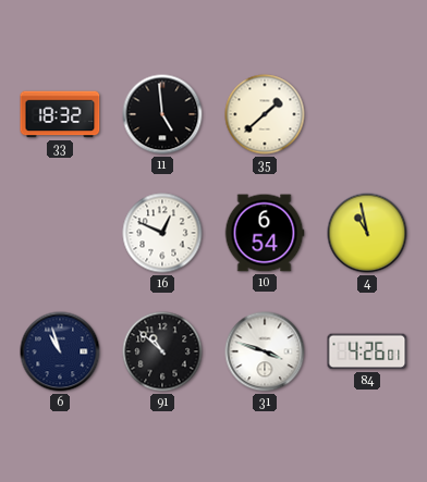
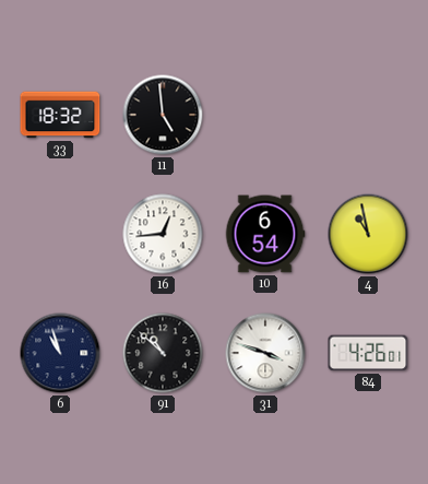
35: 1:38 -> none (265, 114)
16: 12:49 -> 12:44 (163, 234)
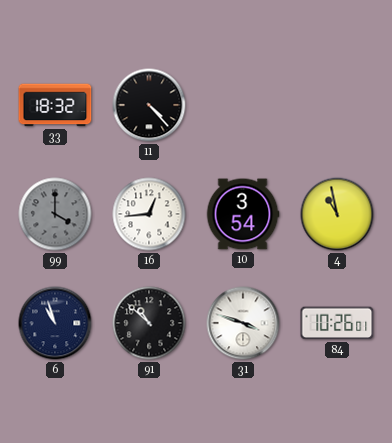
11: 4:59 -> 4:23 (149, 105)
99: none -> 4:00 (55, 214)
10: 6:54 -> 3:54 (243, 214)
84: 4:26 -> 10:26 (337, 323)
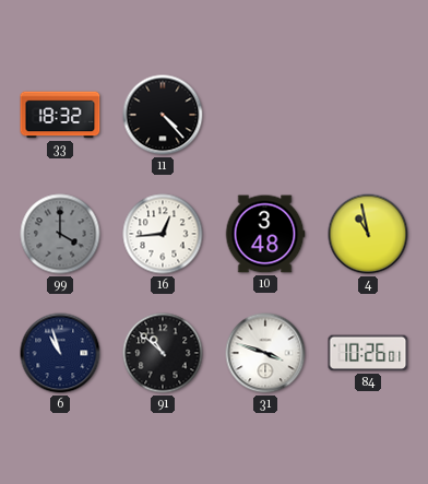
10: 3:54 -> 3:48 (265, 234)
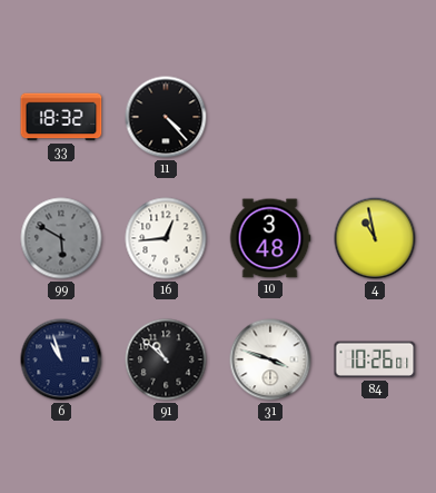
99: 4:00 -> 5:50 (61, 238)
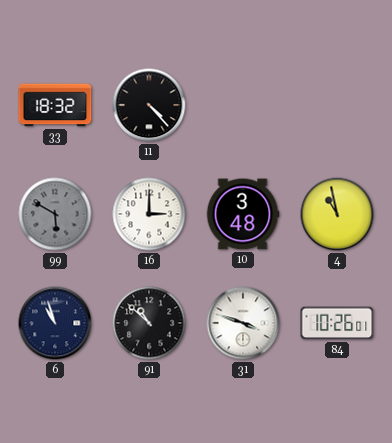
16: 12:44 -> 3:00 (149, 214)
